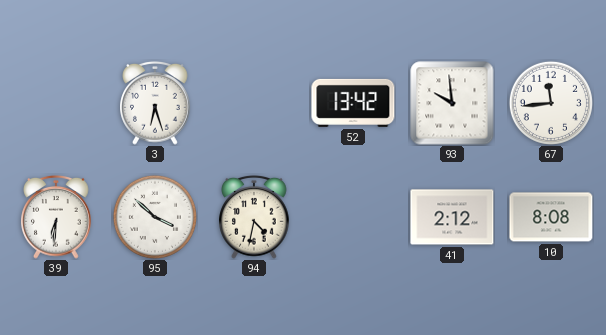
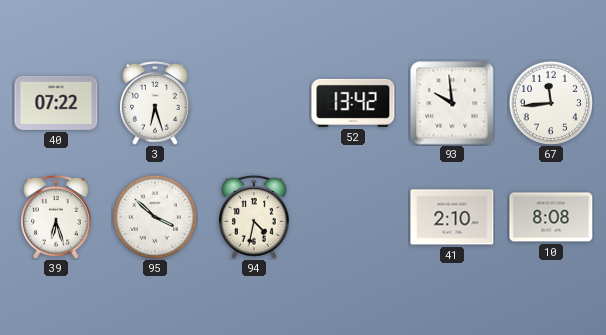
40: none -> 07:22 (56, 103)
39: 6:31 -> 6:27 (56, 217)
41: 2:12 -> 2:10 (452, 217)
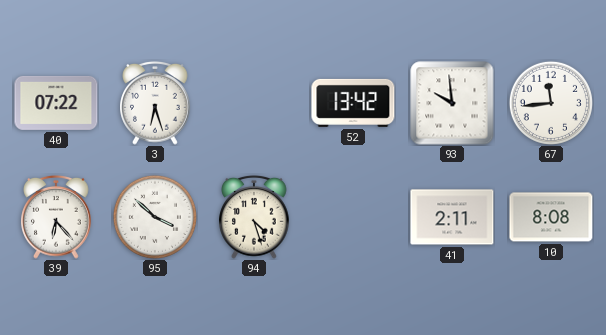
39: 6:27 -> 6:23 (56, 217)
94: 4:32 -> 4:27 (254, 217)
41: 2:10 -> 2:11 (452, 217)
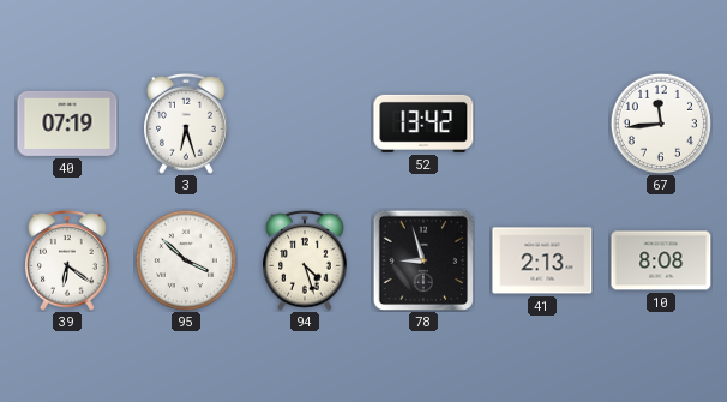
40: 07:22 -> 07:19 (67, 124)
93: 9:59 -> none (452, 103)
39: 6:23 -> 6:21 (67, 260)
78: none -> 8:57 (422, 259)
41: 2:11 -> 2:13 (542, 260)
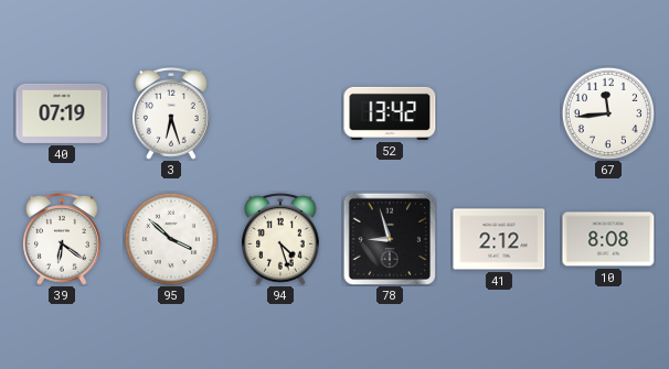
41: 2:13 -> 2:12 (499, 239)
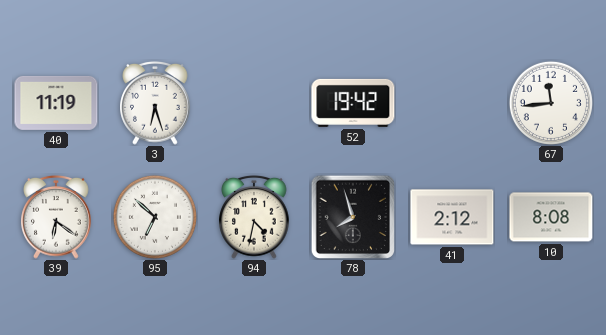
40: 07:19 -> 11:19 (56, 103)
52: 13:42 -> 19:42 (353, 103)
95: 3:52 -> 6:52 (155, 217)
94: 4:27 -> 4:32 (254, 217)
78: 8:57 -> 7:57 (352, 216)
